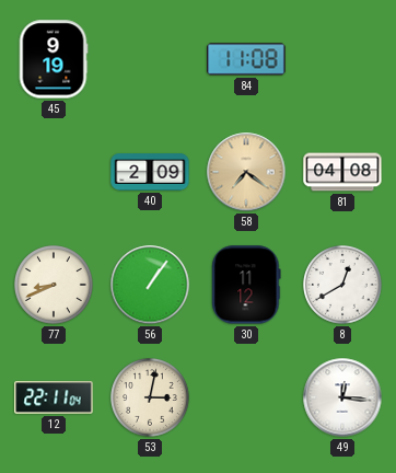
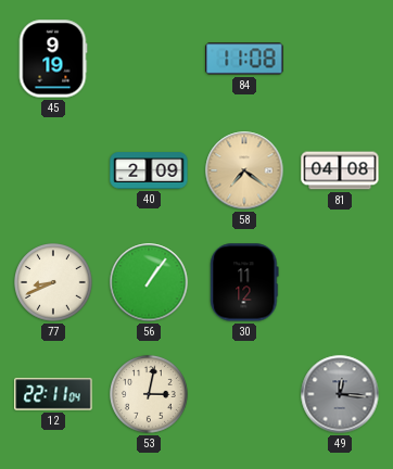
8: 12:40 -> none (342, 285)
49 dial: white -> grey (340, 394)
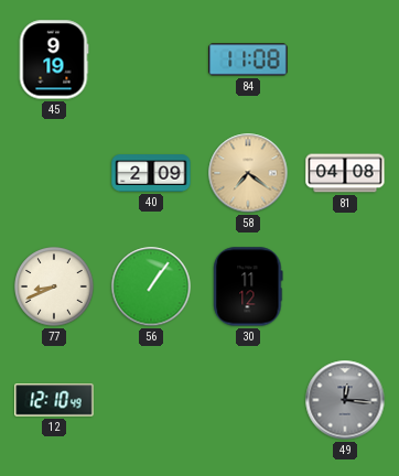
12: 22:11 -> 12:10 (54, 400)
53: 3:02 -> none (149, 394)
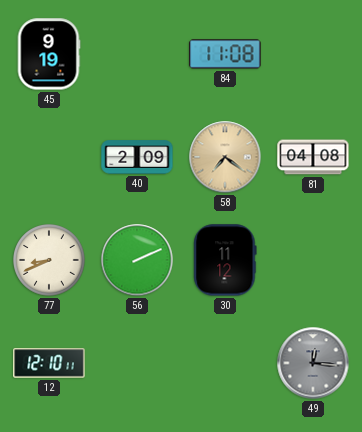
56: 1:06 -> 2:11 (137, 260)
12: 12:10:49 -> 12:10:11 (49, 363)
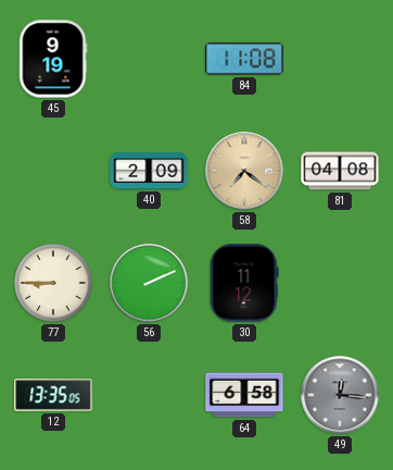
77: 8:41 -> 8:45 (53, 283)
12: 12:10 -> 13:35 (53, 395)
64: none -> 6:58 (244, 395)
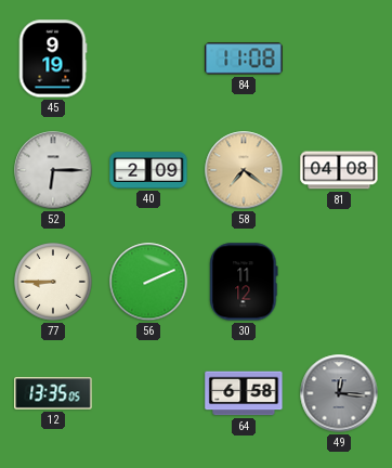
52: none -> 6:15 (53, 170)
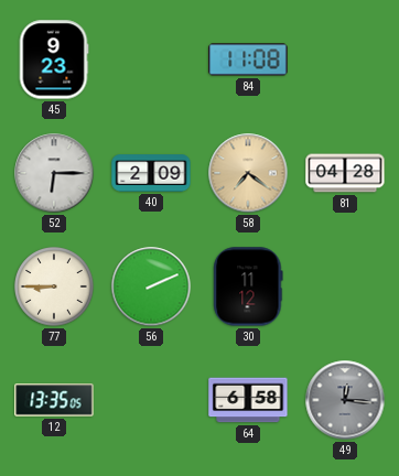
45: 9:19 -> 9:23 (54, 59)
81: 04:08 -> 04:28 (345, 173)
